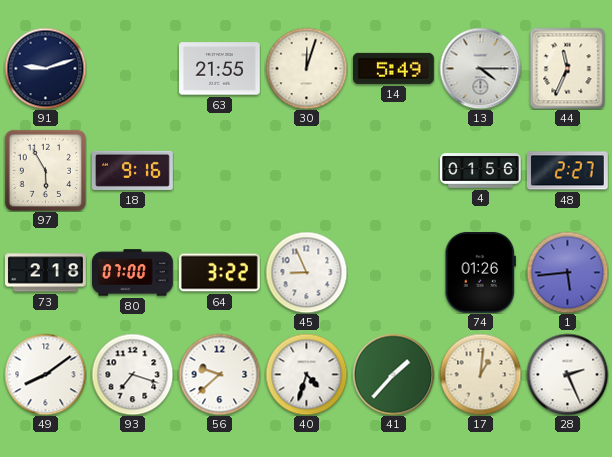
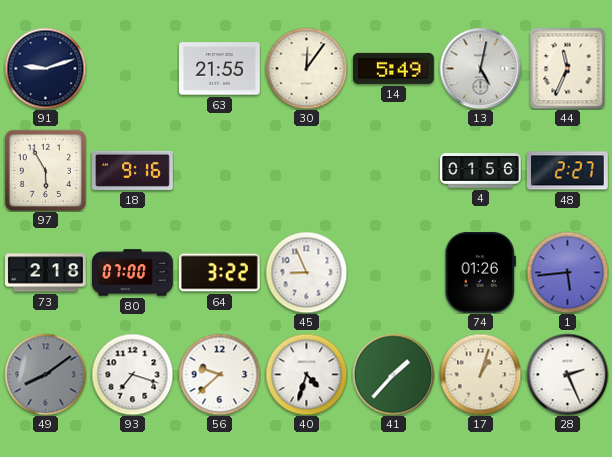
30: 12:03 -> 12:06 (306, 68)
13: 4:15 -> 5:02 (480, 68)
49 dial: white -> grey (45, 374)
17: 1:01 -> 1:03 (480, 374)
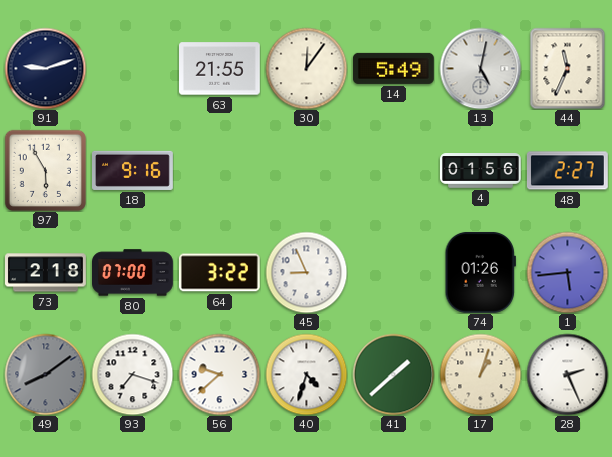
41: 1:37 -> 1:38 (393, 374)
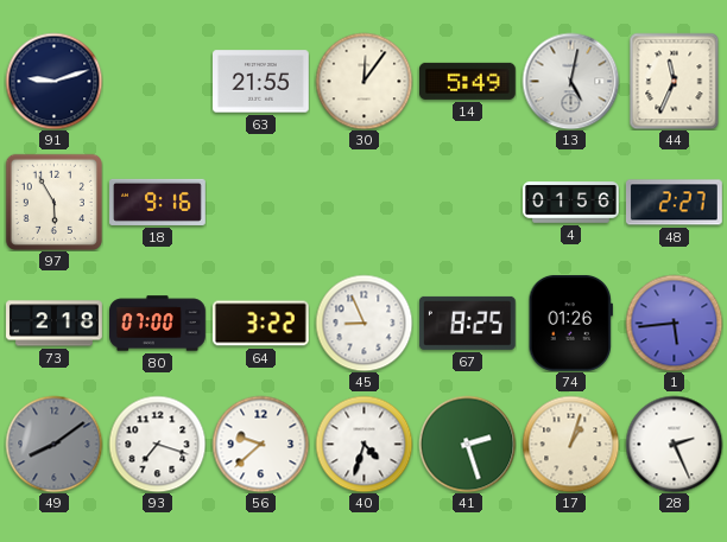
67: none -> 8:25 (467, 323)
41: 1:38 -> 2:27 (467, 444)
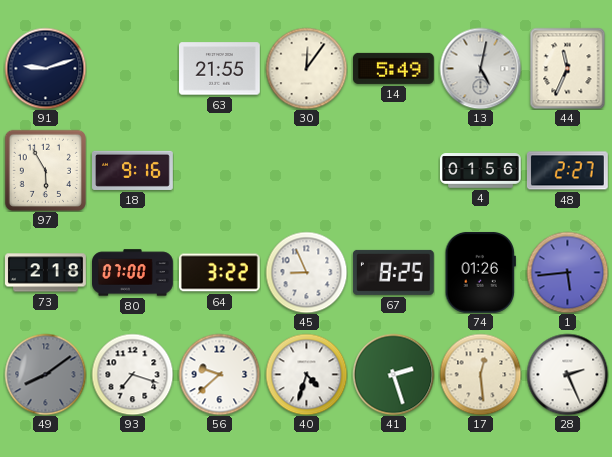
17: 1:03 -> 12:29 (480, 374)
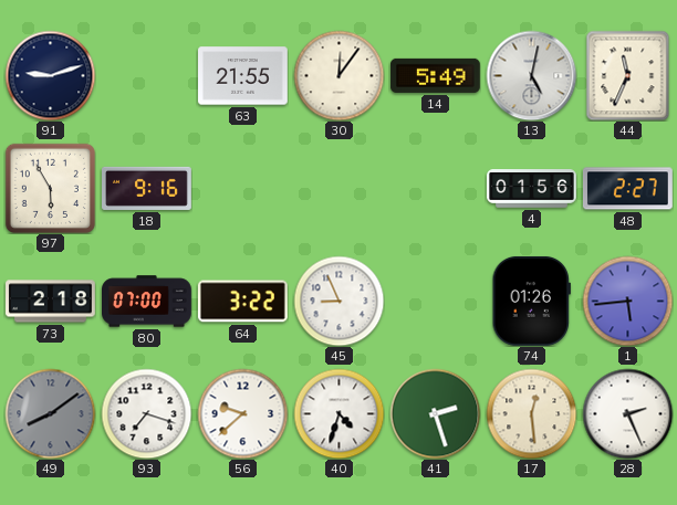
67: 8:25 -> none (393, 272)
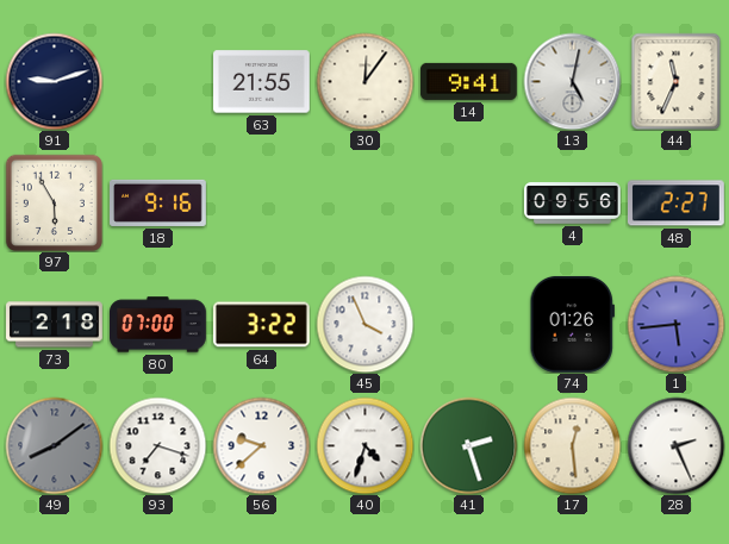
14: 5:49 -> 9:41 (468, 81)
4: 01:56 -> 09:56 (573, 204)
45: 8:56 -> 3:56 (364, 324)
